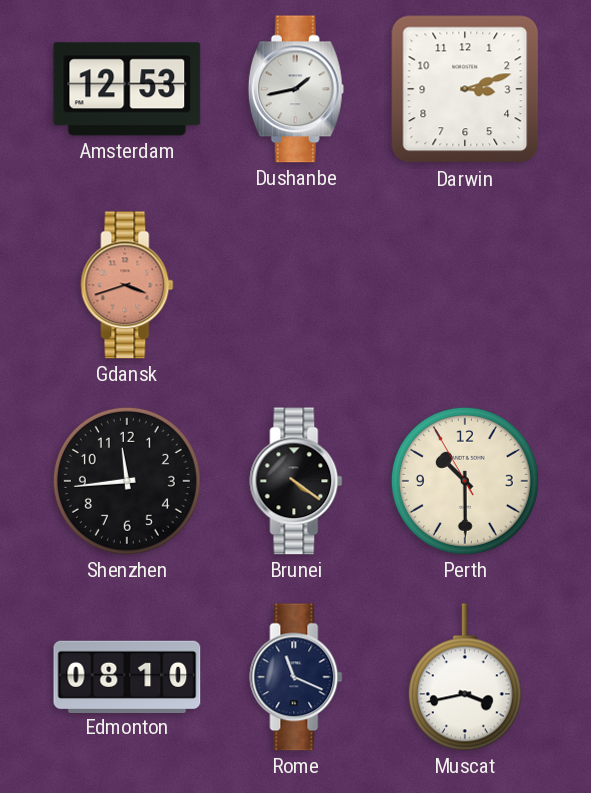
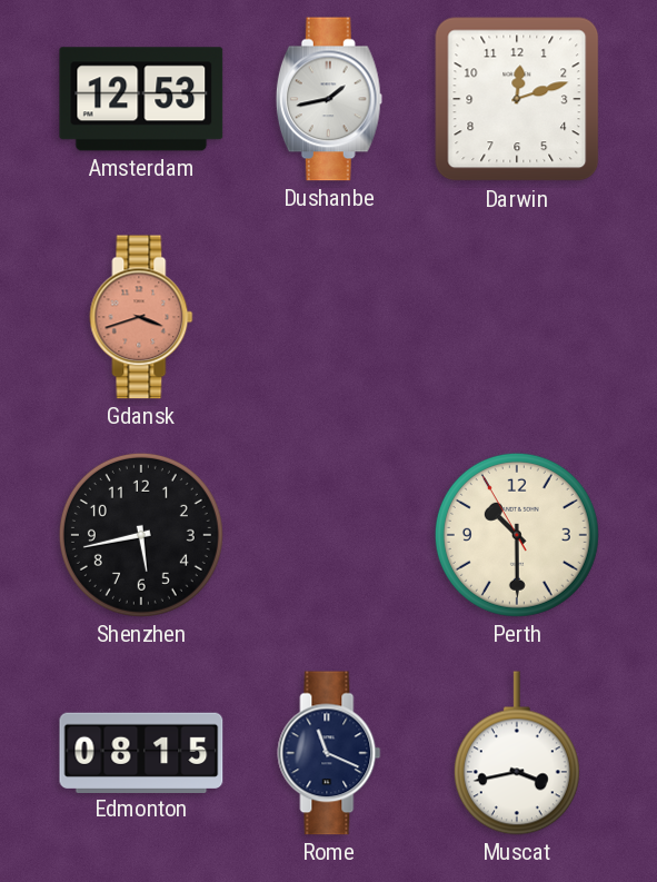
Darwin: 3:12 -> 12:12 (517, 99)
Shenzhen: 11:44 -> 5:43 (141, 535)
Brunei: 4:21 -> none (296, 481)
Edmonton: 08:10 -> 08:15 (141, 752)
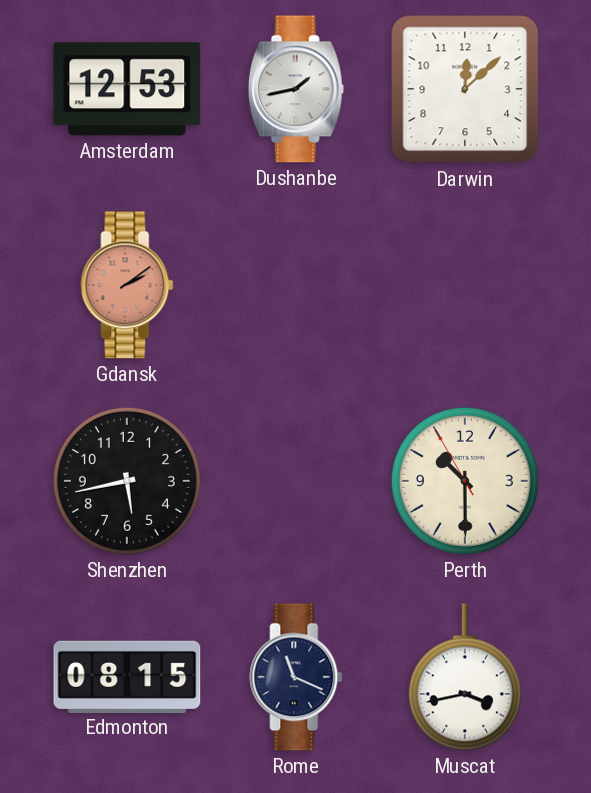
Darwin: 12:12 -> 12:08 (465, 89)
Gdansk: 3:42 -> 2:09 (127, 285)
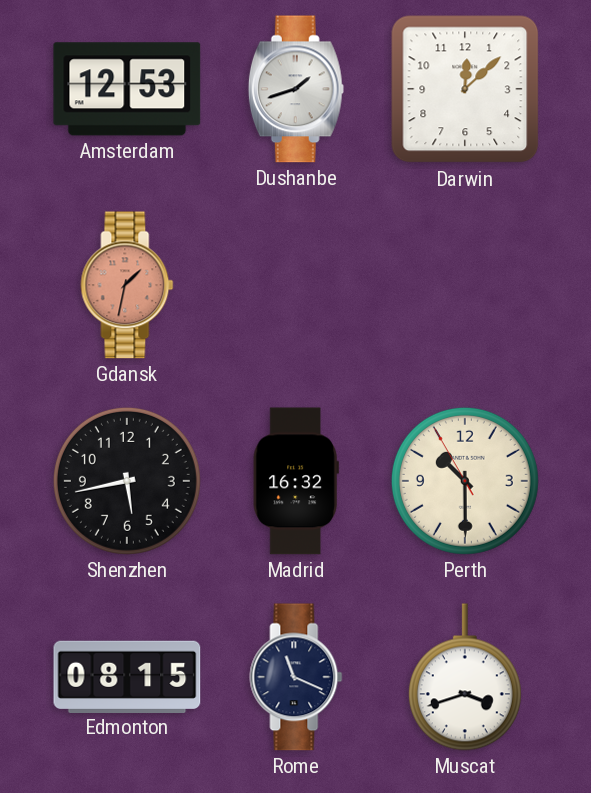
Dushanbe: 1:43 -> 1:42 (296, 89)
Gdansk: 2:09 -> 1:32 (127, 285)
Madrid: none -> 16:32 (296, 481)
Muscat: 3:43 -> 3:42 (465, 677)
